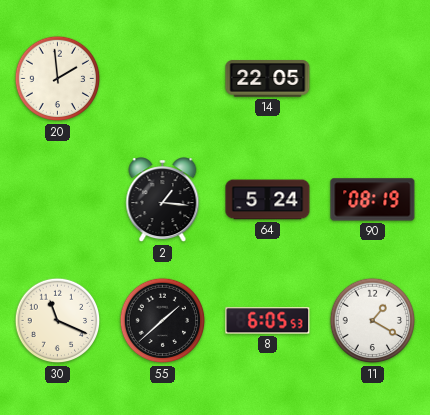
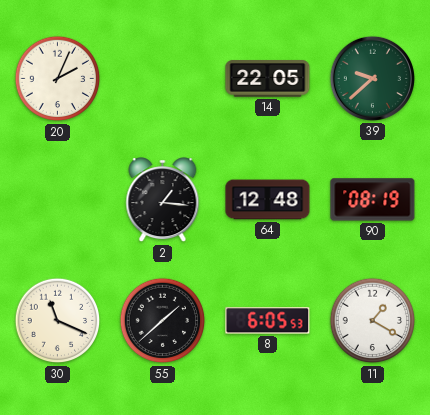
20: 1:59 -> 2:04 (58, 79)
39: none -> 9:38 (372, 78)
64: 5:24 -> 12:48 (268, 200)
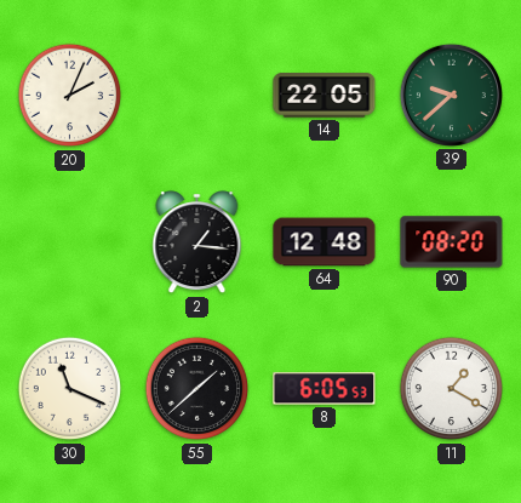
90: 08:19 -> 08:20 (452, 242)
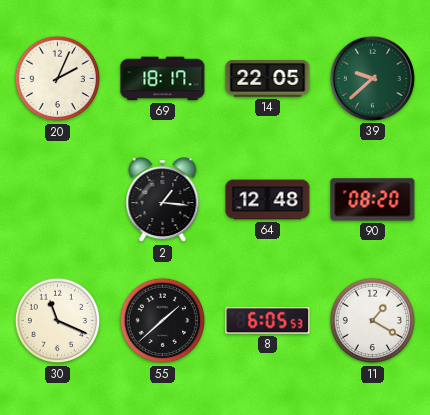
69: none -> 18:17 (163, 79)
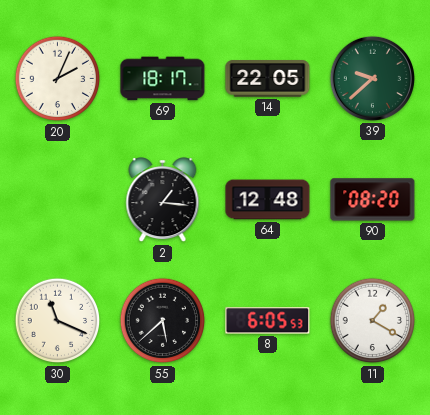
55: 1:38 -> 5:38 (163, 321)
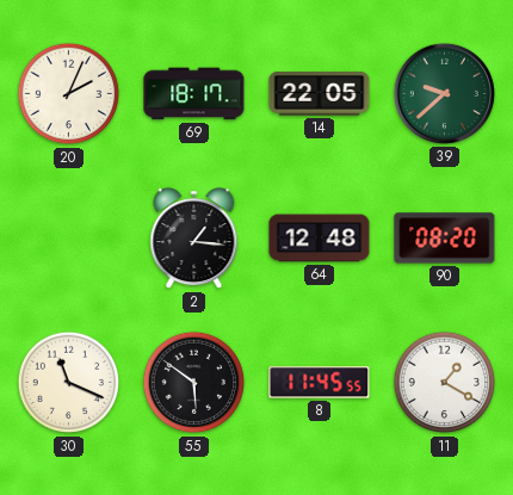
55: 5:38 -> 5:51 (194, 383)
8: 6:05 -> 11:45 (320, 383)
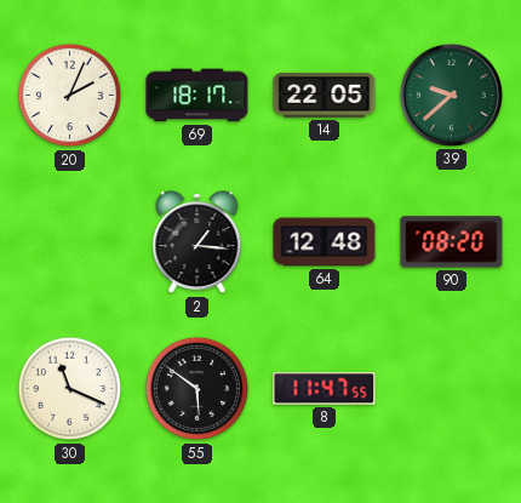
8: 11:45 -> 11:47 (325, 389)
11: 1:20 -> none (445, 383)
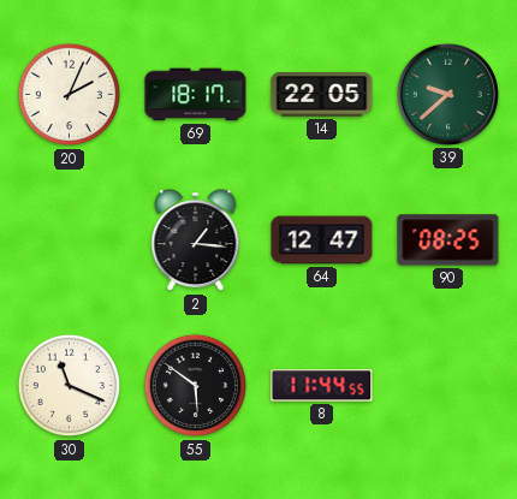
64: 12:48 -> 12:47 (322, 240)
90: 08:20 -> 08:25 (448, 240)
8: 11:47 -> 11:44 (322, 386)
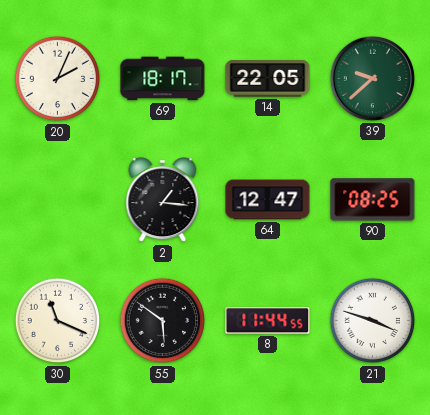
21: none -> 3:48 (373, 321)
